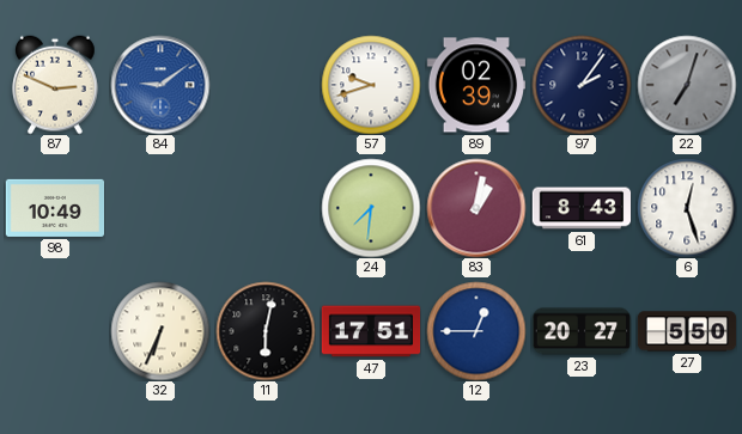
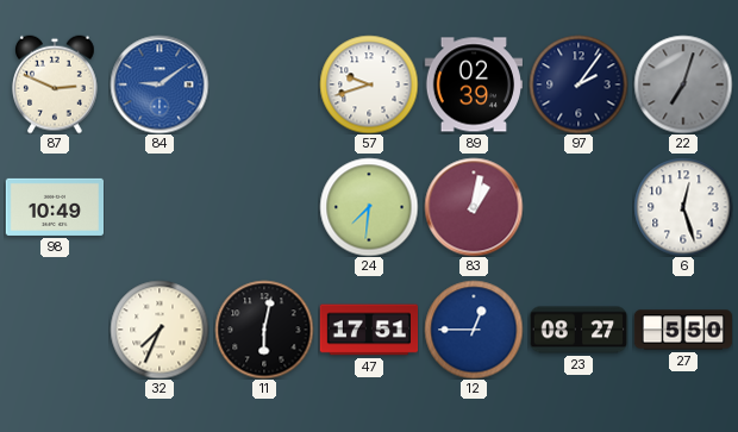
61: 8:43 -> none (582, 208)
32: 6:34 -> 7:34 (160, 330)
23: 20:27 -> 08:27 (578, 330)
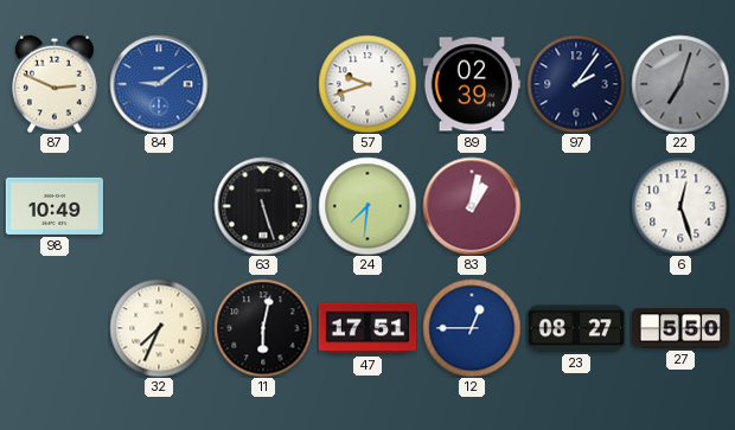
63: none -> 5:27 (263, 206)
